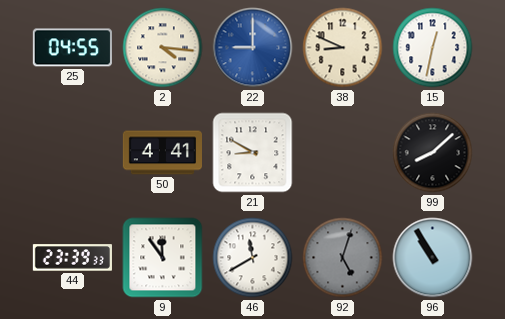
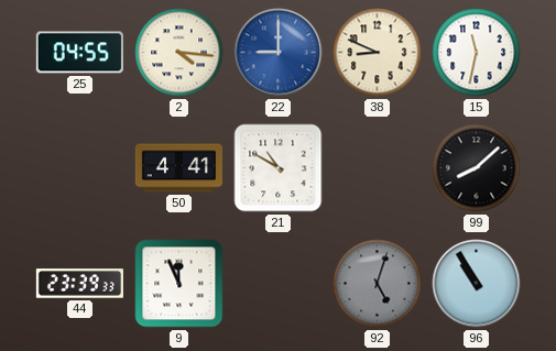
15: 12:32 -> 11:32 (477, 53)
21: 8:50 -> 10:50 (279, 168)
9: 11:54 -> 11:56 (179, 284)
46: 11:40 -> none (253, 258)
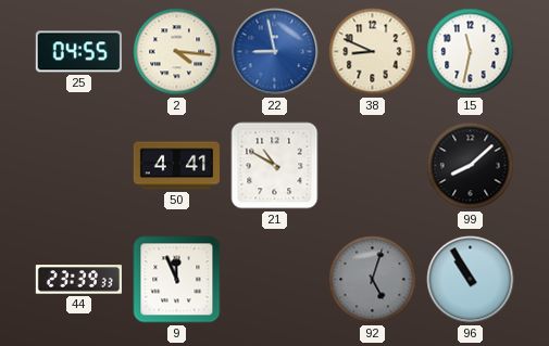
22: 9:00 -> 8:58 (275, 52)
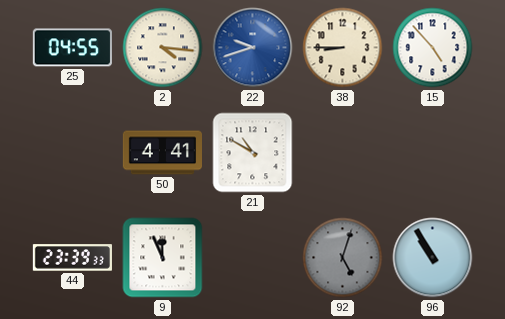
22: 8:58 -> 9:42 (253, 48)
38: 8:49 -> 8:45 (343, 48)
15: 11:32 -> 4:53 (433, 48)
99: 8:08 -> none (471, 166)
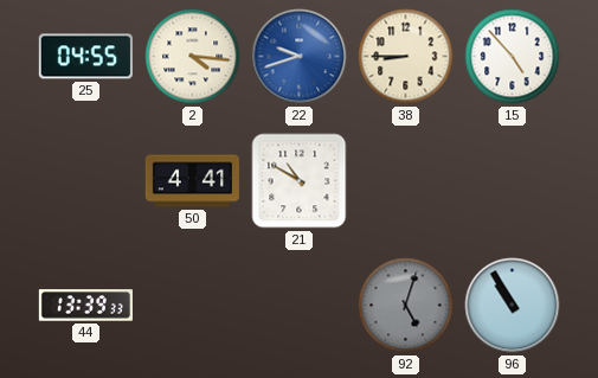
44: 23:39 -> 13:39 (85, 306)
9: 11:56 -> none (163, 258)
